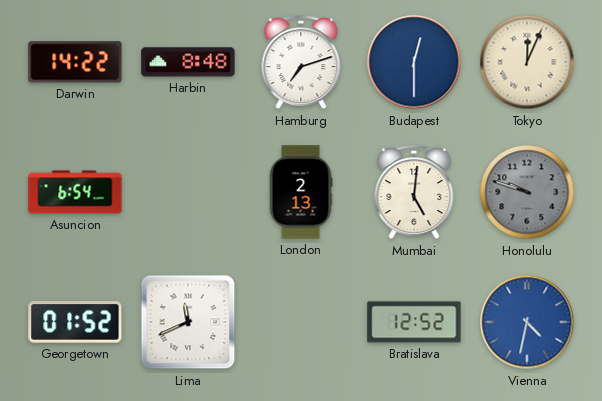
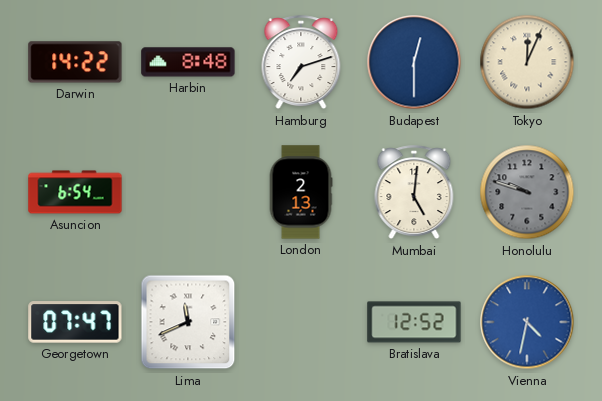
Georgetown: 01:52 -> 07:47 (75, 322)
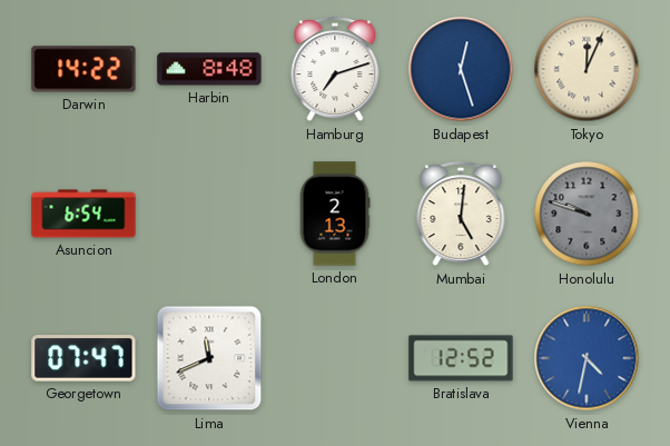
Budapest: 12:30 -> 12:27 (461, 69)
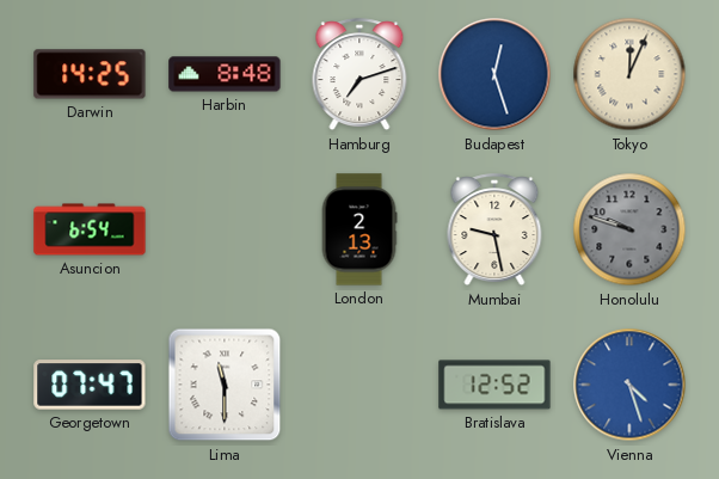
Darwin: 14:22 -> 14:25 (90, 74)
Mumbai: 5:01 -> 9:28 (494, 231)
Lima: 11:41 -> 11:30 (225, 385)
Vienna: 4:32 -> 4:27 (629, 385)
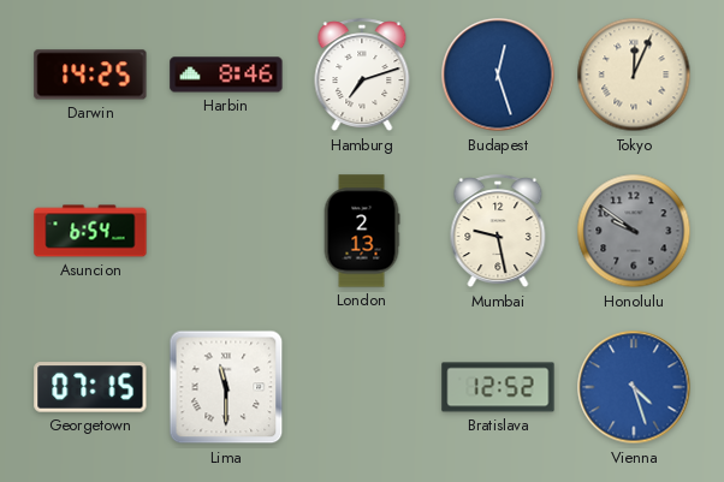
Harbin: 8:48 -> 8:46 (226, 75)
Honolulu: 9:48 -> 9:51 (634, 231)
Georgetown: 07:47 -> 07:15 (90, 387)
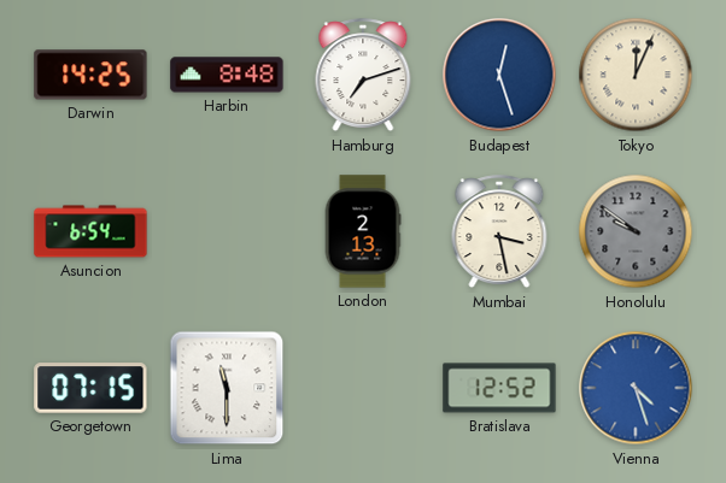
Harbin: 8:46 -> 8:48 (227, 75)
Mumbai: 9:28 -> 3:28 (499, 232)
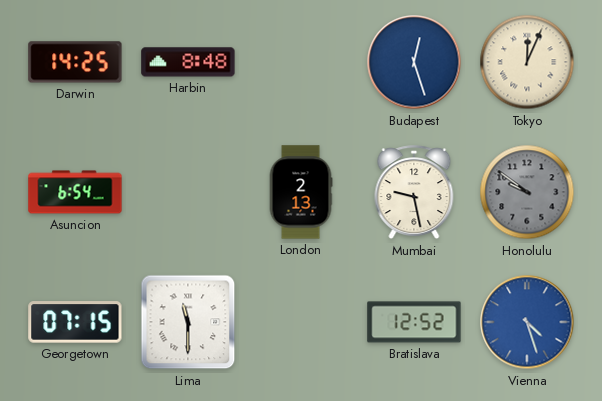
Hamburg: 7:12 -> none (363, 76)
Mumbai: 3:28 -> 9:28 (414, 193)
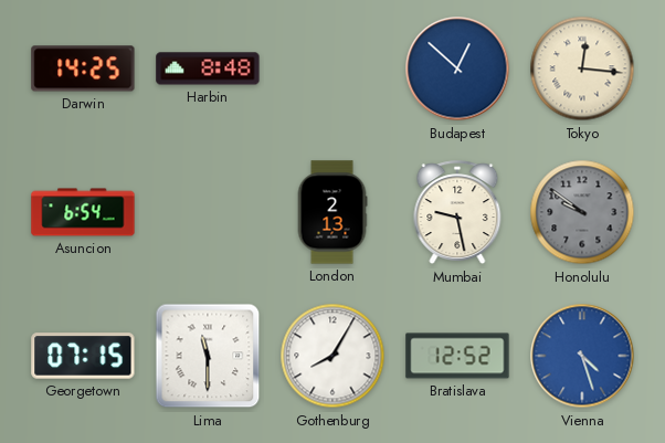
Budapest: 12:27 -> 12:52 (457, 68)
Tokyo: 12:04 -> 12:16 (582, 68)
Gothenburg: none -> 8:05 (332, 356)
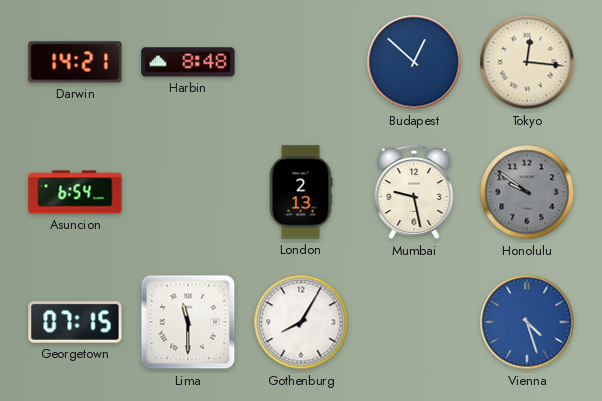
Darwin: 14:25 -> 14:21 (75, 62)
Bratislava: 12:52 -> none (457, 356)
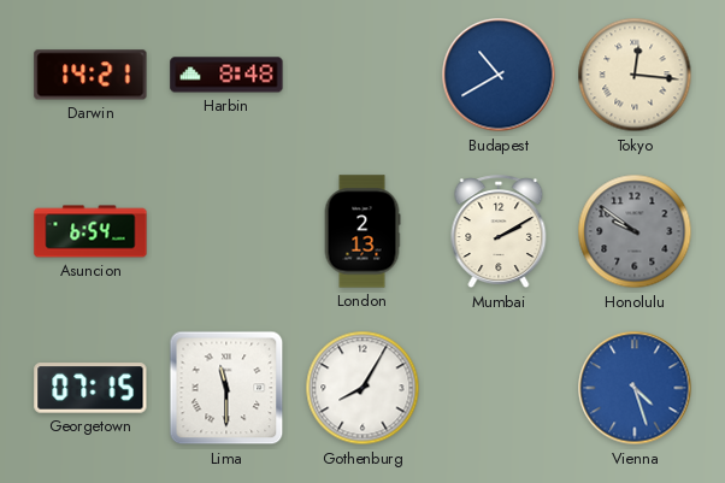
Budapest: 12:52 -> 10:40 (499, 75)
Mumbai: 9:28 -> 2:10 (499, 232)
